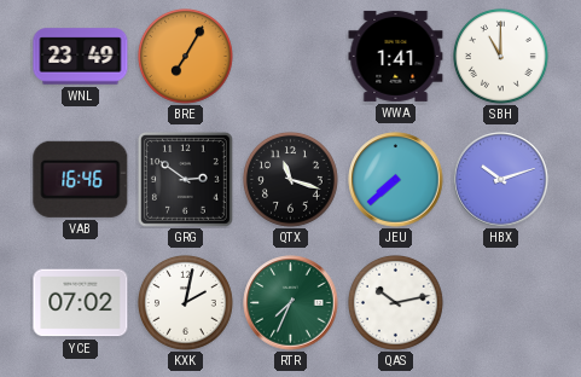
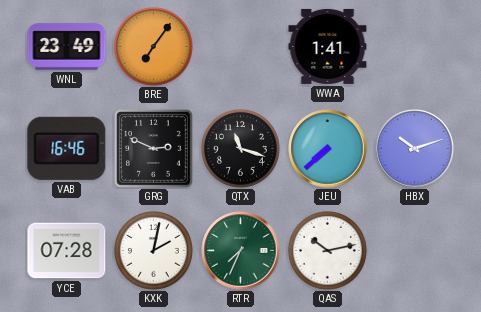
BRE: 7:05 -> 7:06 (153, 46)
SBH: 11:00 -> none (500, 56)
GRG: 2:51 -> 2:49 (153, 148)
YCE: 07:02 -> 07:28 (67, 251)
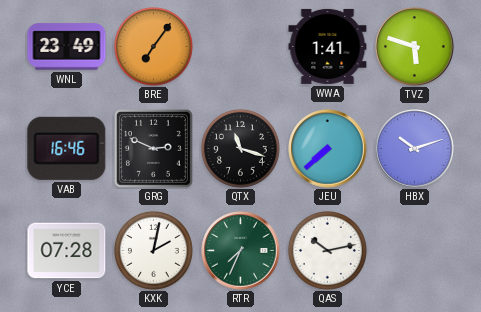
TVZ: none -> 5:48 (415, 47)
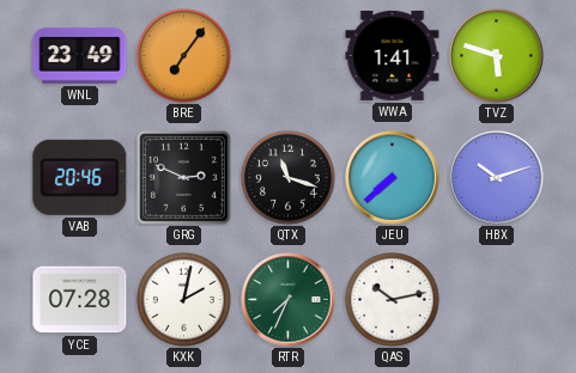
VAB: 16:46 -> 20:46 (80, 177)
